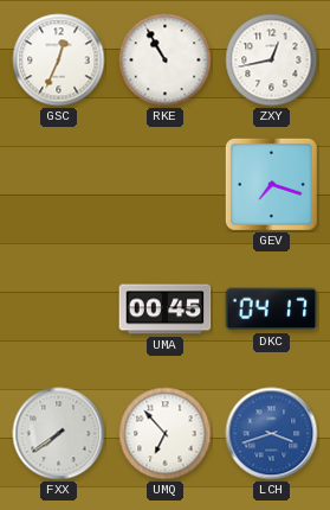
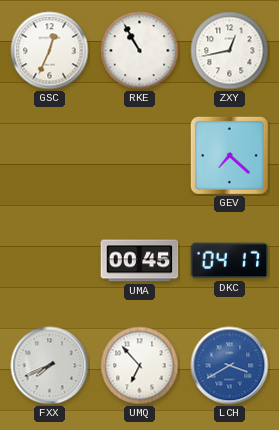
GEV: 7:18 -> 7:22 (229, 155)
FXX: 7:39 -> 7:41 (50, 366)
LCH: 3:42 -> 3:40 (230, 366)
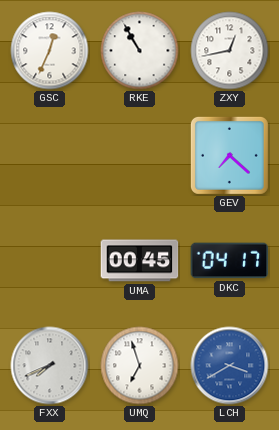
UMQ: 6:53 -> 6:57 (140, 366)
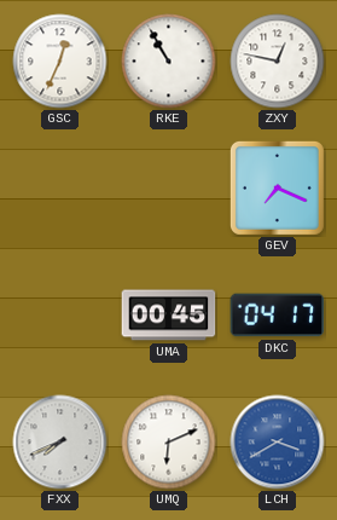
ZXY: 12:43 -> 12:47 (278, 62)
GEV: 7:22 -> 7:19 (277, 187)
UMQ: 6:57 -> 6:11 (169, 443)
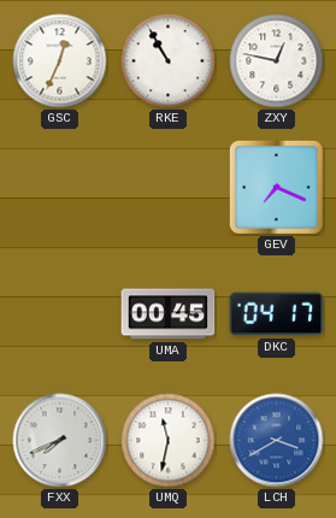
UMQ: 6:11 -> 11:32 (169, 441)
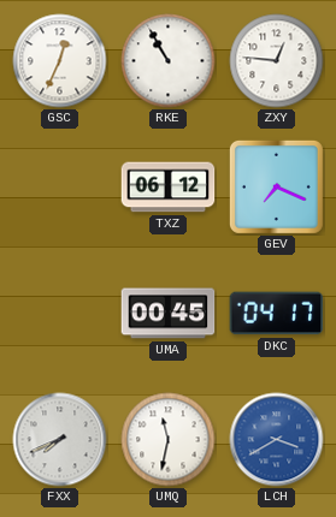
ZXY: 12:47 -> 12:46 (277, 61)
TXZ: none -> 06:12 (169, 188)
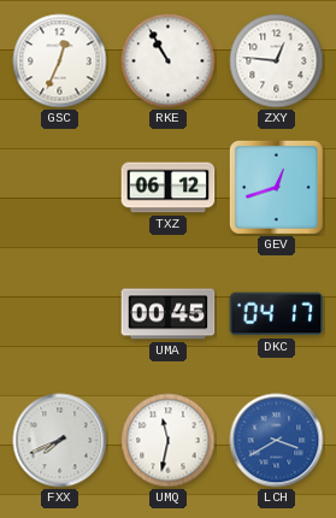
GEV: 7:19 -> 12:42 (276, 187)
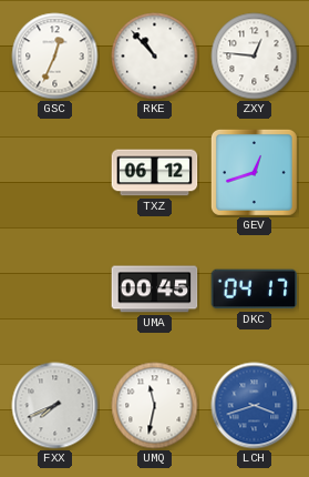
RKE: 10:55 -> 10:53 (155, 57)
LCH: 3:40 -> 3:42 (255, 406)
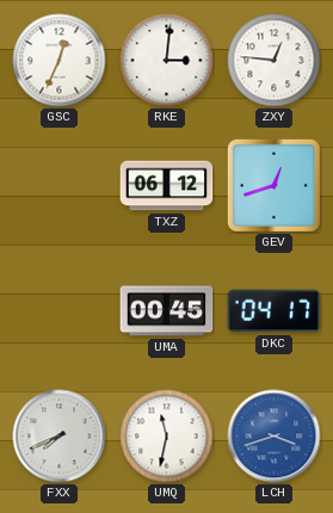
RKE: 10:53 -> 3:01 (167, 61)
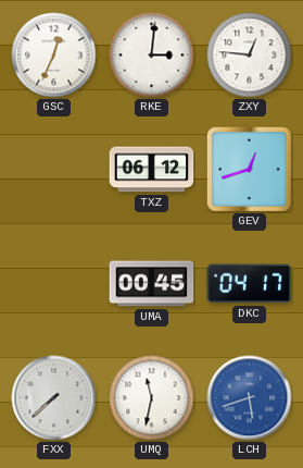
FXX: 7:41 -> 7:38 (54, 398)
LCH: 3:42 -> 5:42 (250, 398)
